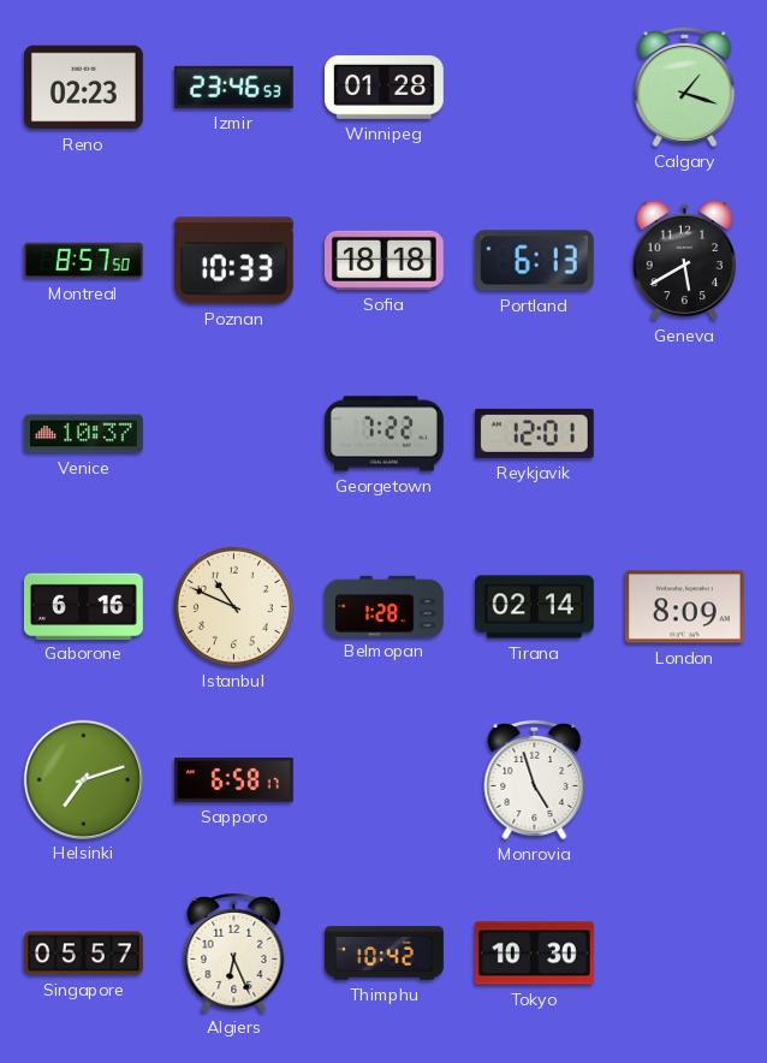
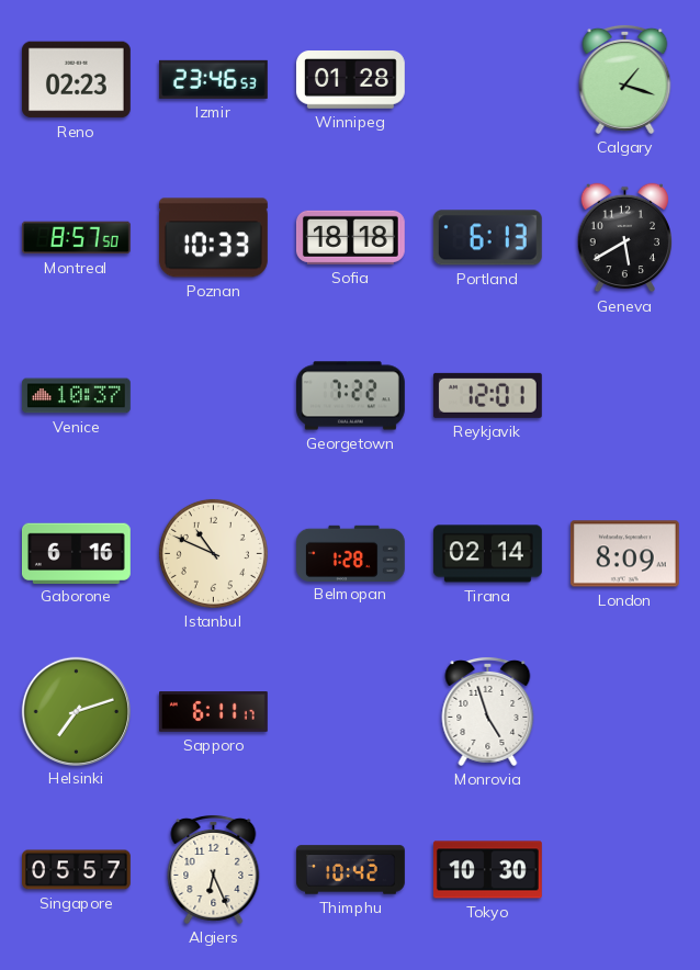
Sapporo: 6:58 -> 6:11 (214, 712)
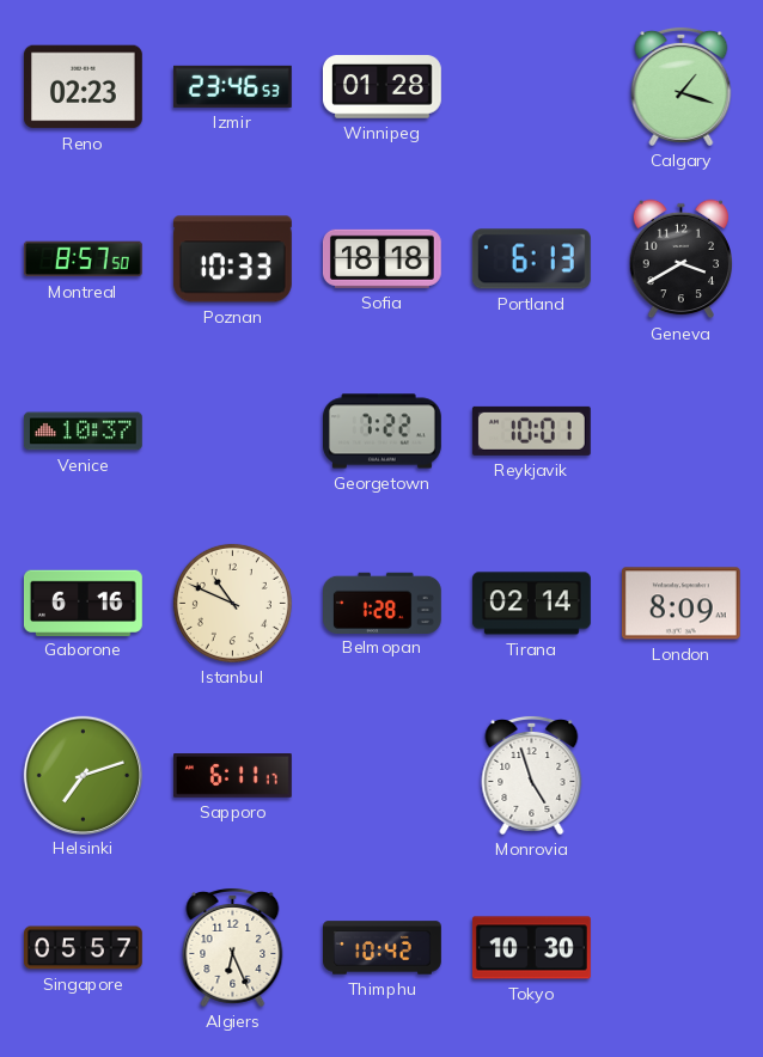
Geneva: 5:40 -> 3:40 (682, 259)
Reykjavik: 12:01 -> 10:01 (531, 430)
